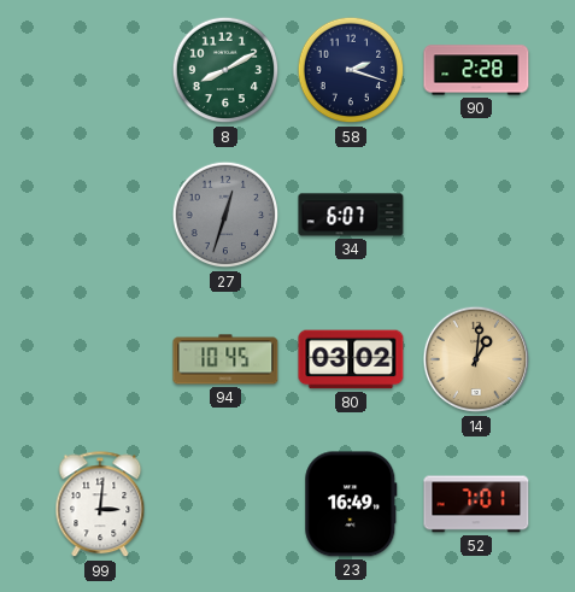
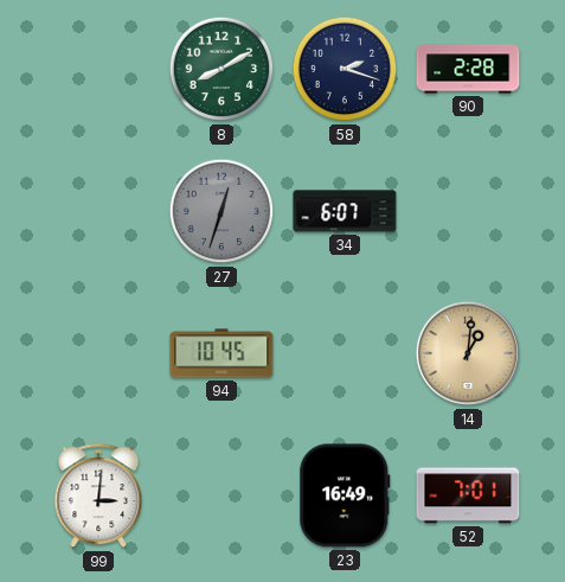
80: 03:02 -> none (351, 359)
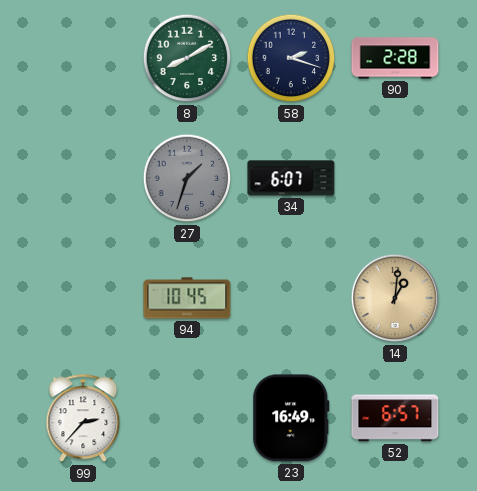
27: 12:33 -> 1:33 (187, 178)
99: 3:01 -> 2:37 (83, 419)
52: 7:01 -> 6:57 (395, 418)
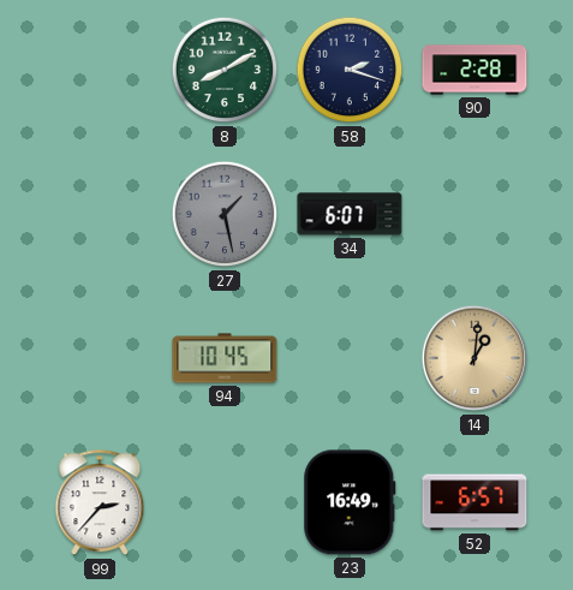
27: 1:33 -> 1:28 (225, 214)
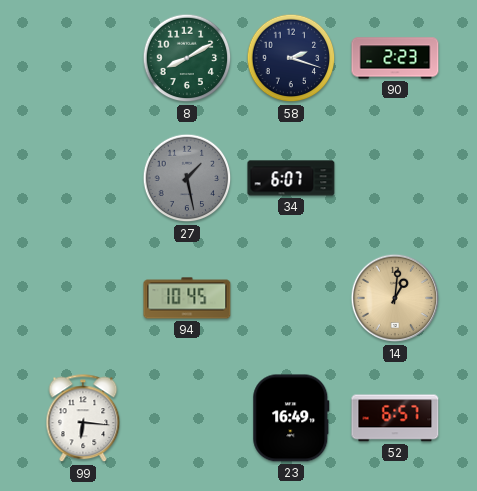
90: 2:28 -> 2:23 (395, 58)
99: 2:37 -> 6:16 (83, 419)
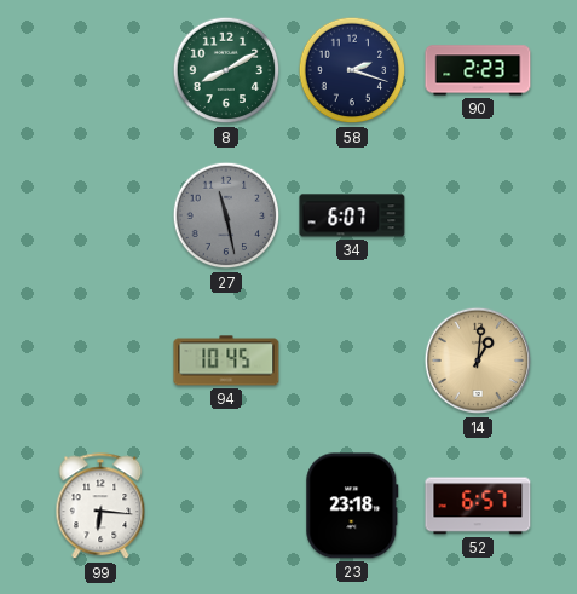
27: 1:28 -> 11:28 (226, 215)
23: 16:49 -> 23:18 (352, 506)
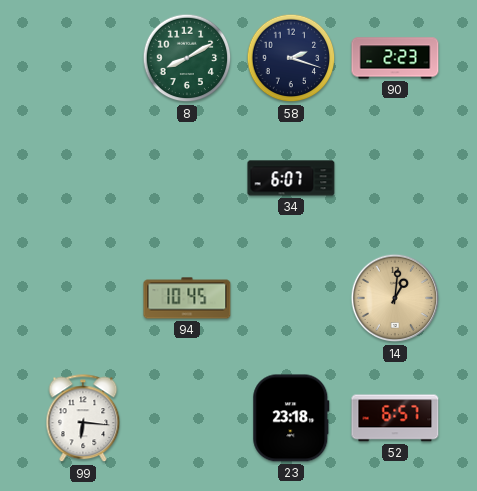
27: 11:28 -> none (226, 215)
